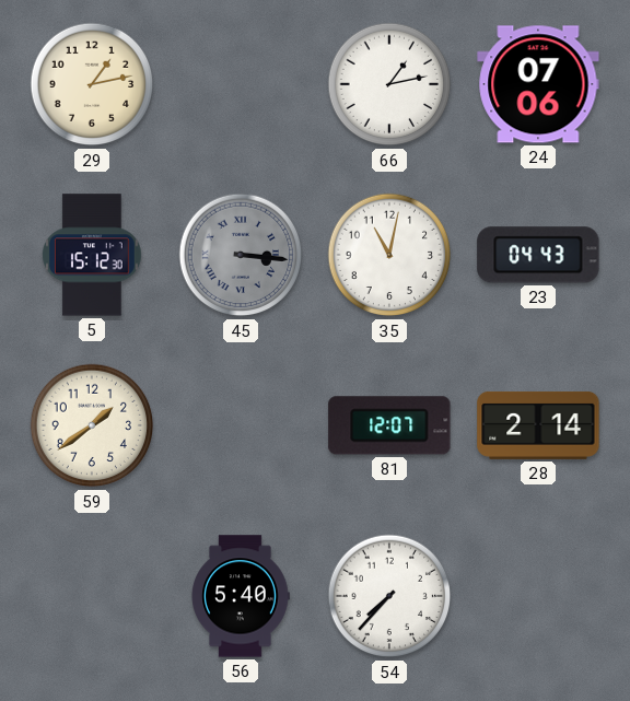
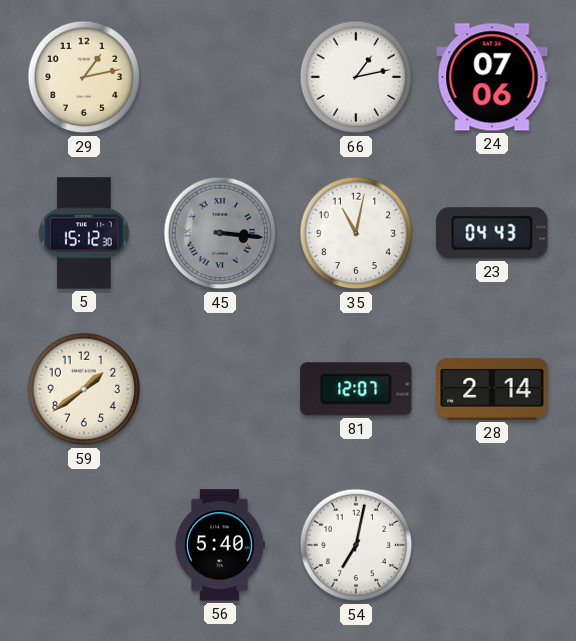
54: 7:37 -> 7:02 (356, 545)
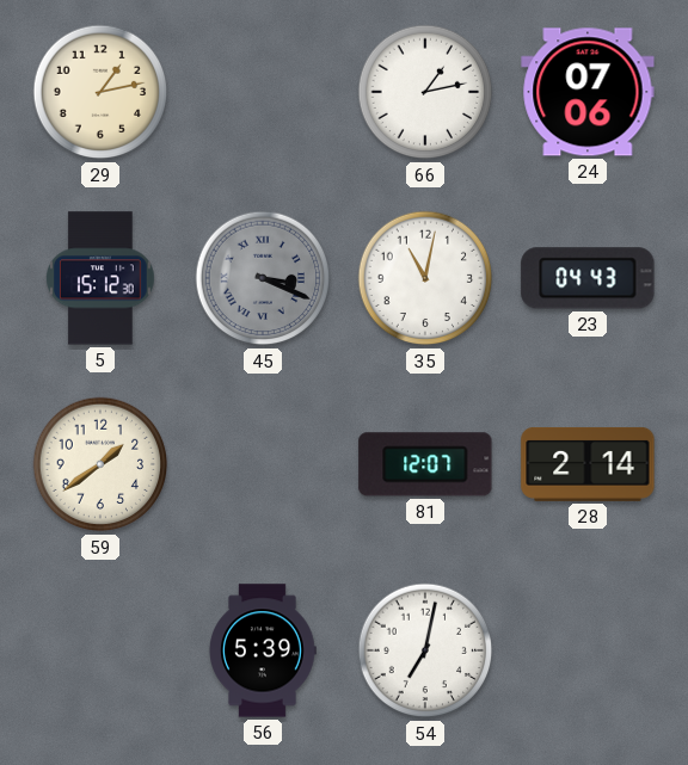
45: 3:16 -> 3:19 (263, 278)
56: 5:40 -> 5:39 (263, 650)
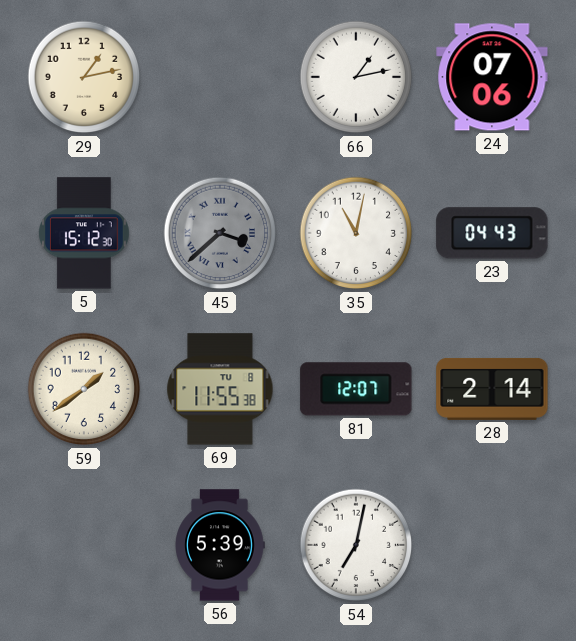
45: 3:19 -> 3:38 (220, 233)
69: none -> 11:55 (220, 389)
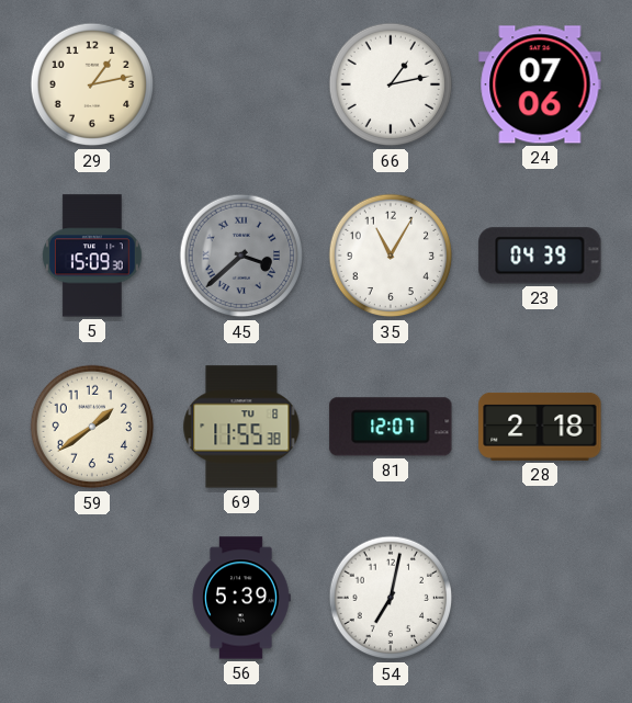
5: 15:12 -> 15:09 (92, 256)
35: 11:02 -> 11:05 (391, 256)
23: 04:43 -> 04:39 (540, 256)
28: 2:14 -> 2:18 (540, 427)
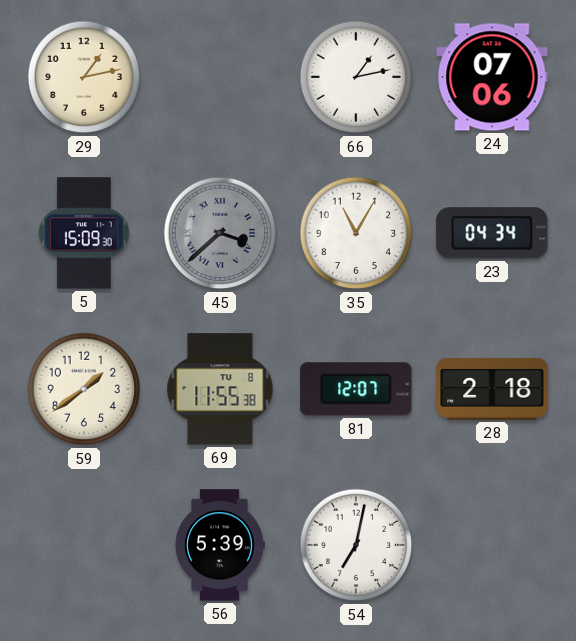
23: 04:39 -> 04:34 (492, 233)
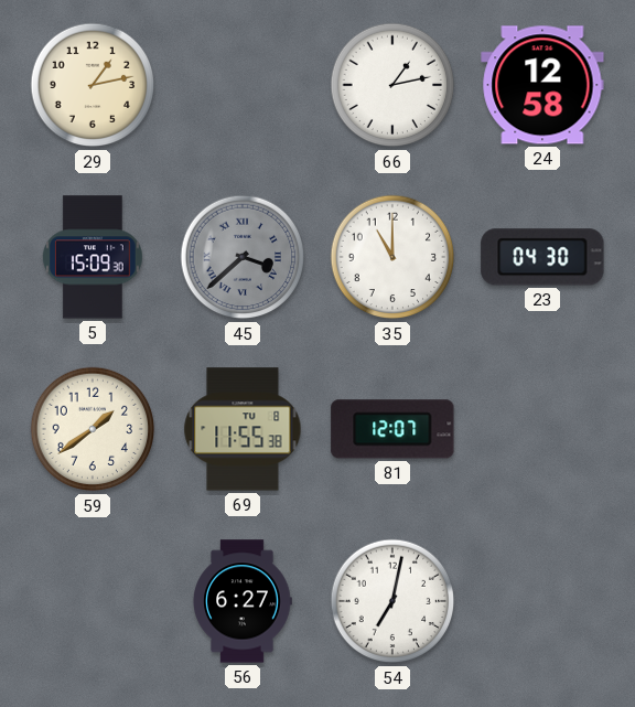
24: 07:06 -> 12:58 (542, 85)
35: 11:05 -> 11:00 (392, 257)
23: 04:34 -> 04:30 (542, 257)
28: 2:18 -> none (492, 389)
56: 5:39 -> 6:27 (243, 601)
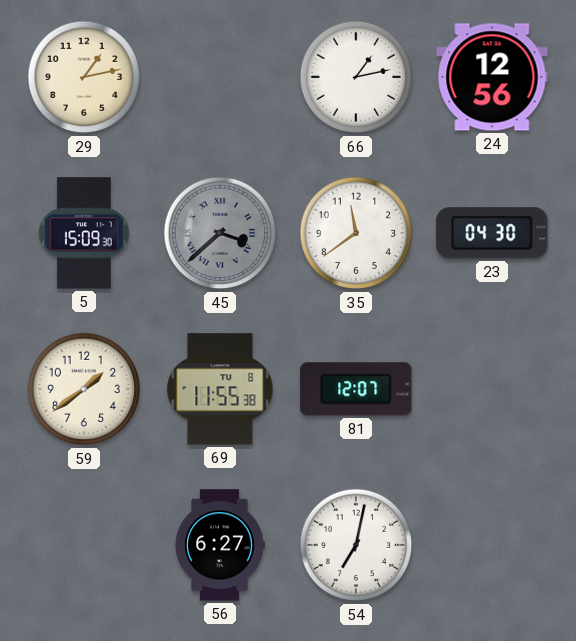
24: 12:58 -> 12:56 (492, 77)
35: 11:00 -> 11:39 (356, 233)
